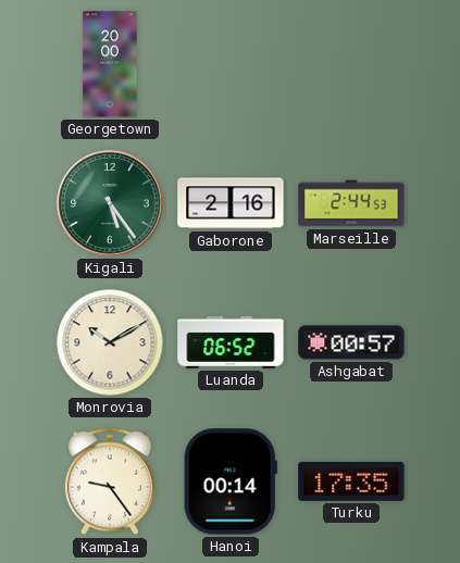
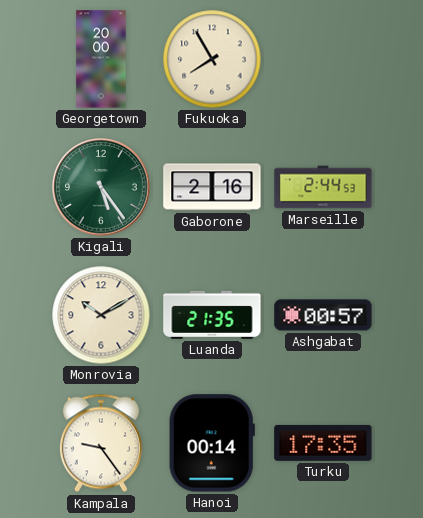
Fukuoka: none -> 7:55 (212, 59)
Luanda: 06:52 -> 21:35 (212, 315)
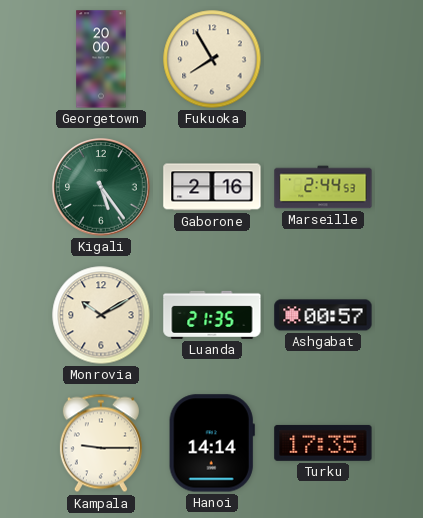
Kampala: 9:24 -> 9:15 (101, 443)
Hanoi: 00:14 -> 14:14 (212, 443)
